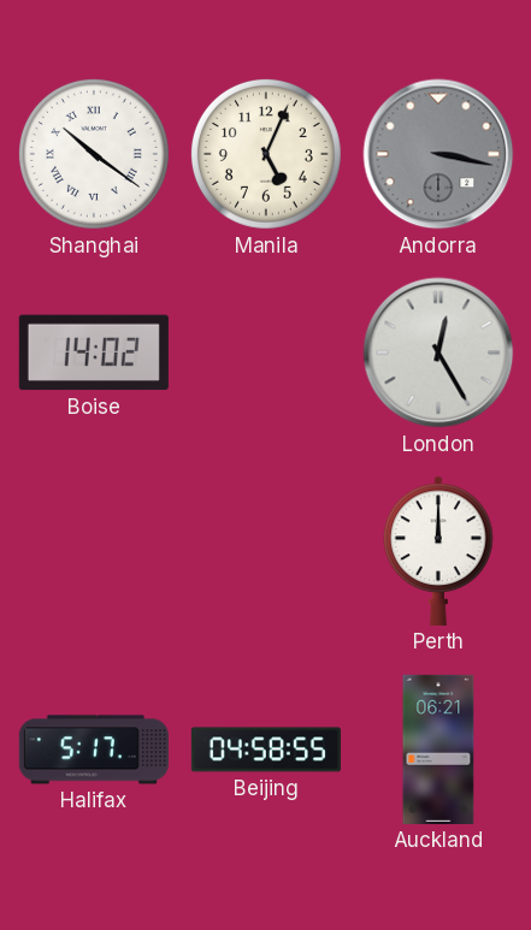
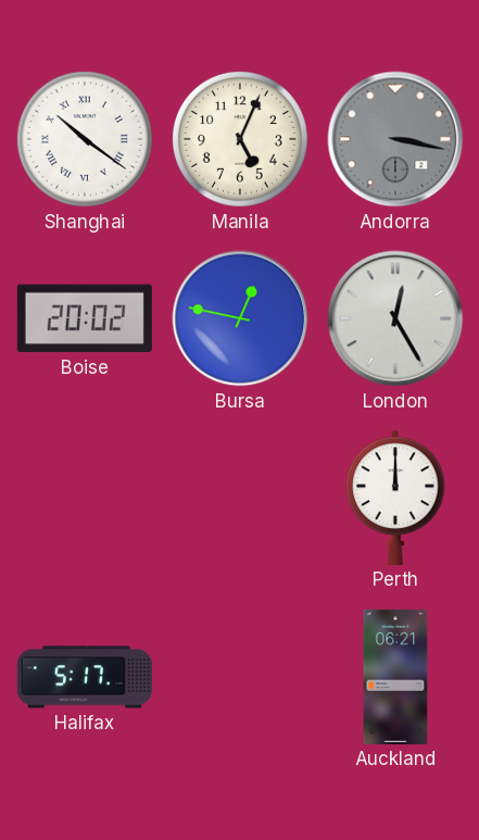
Boise: 14:02 -> 20:02 (85, 318)
Bursa: none -> 12:47 (240, 318)
Beijing: 04:58 -> none (266, 750)
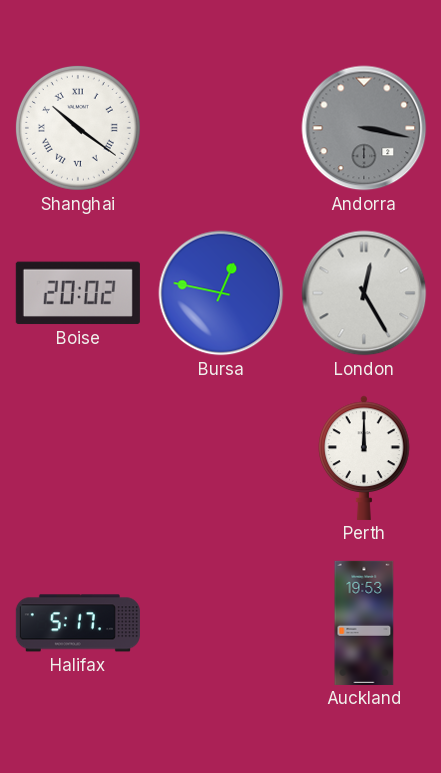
Manila: 5:04 -> none (240, 139)
Auckland: 06:21 -> 19:53 (364, 623)
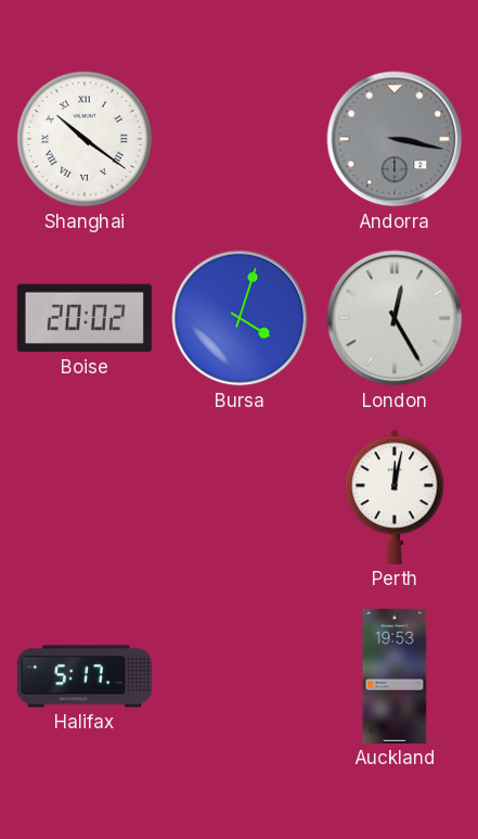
Bursa: 12:47 -> 4:03 (240, 318)
Perth: 12:00 -> 12:02 (395, 497)
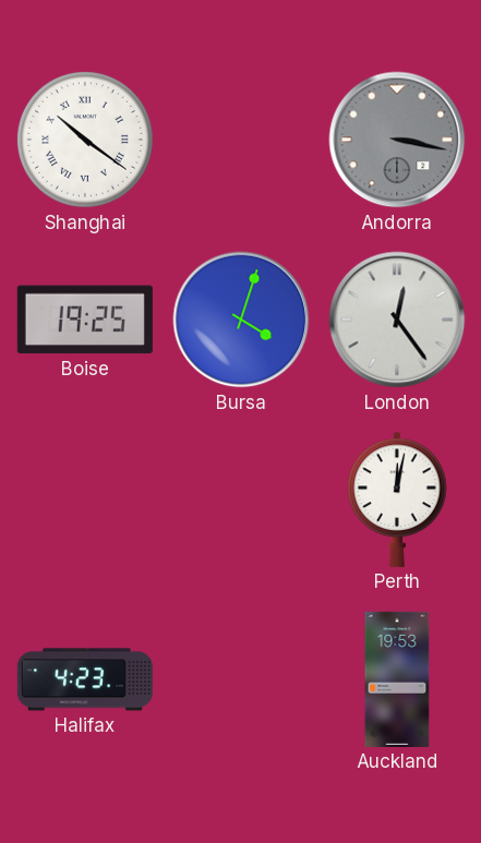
Boise: 20:02 -> 19:25 (85, 320)
London: 12:25 -> 12:24 (397, 320)
Halifax: 5:17 -> 4:23 (85, 679)
